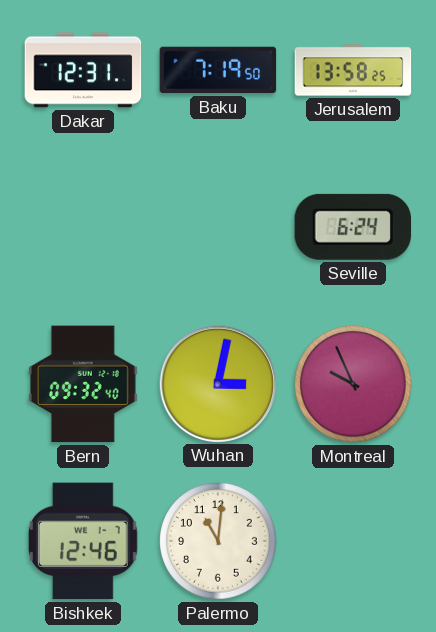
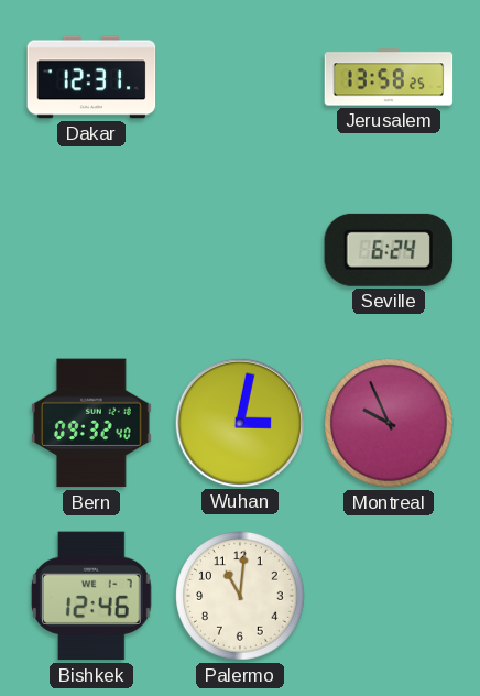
Baku: 7:19 -> none (218, 70)
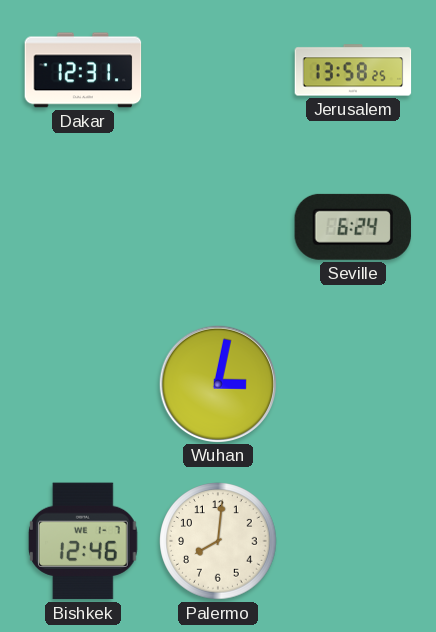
Bern: 09:32 -> none (91, 423)
Montreal: 9:56 -> none (389, 423)
Palermo: 11:01 -> 8:01 (218, 541)
